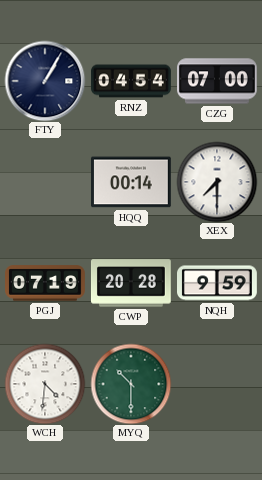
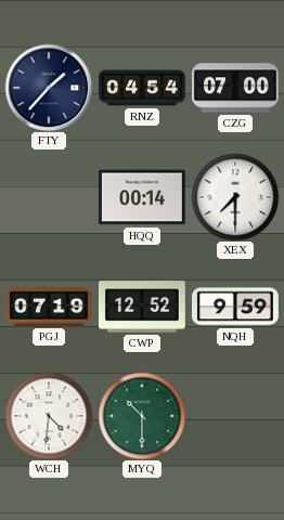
FTY: 1:05 -> 1:37 (49, 88)
CWP: 20:28 -> 12:52 (142, 307)
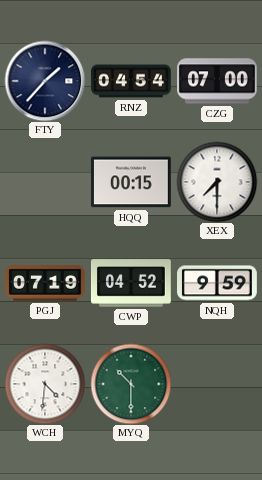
HQQ: 00:14 -> 00:15 (131, 182)
CWP: 12:52 -> 04:52 (131, 283)
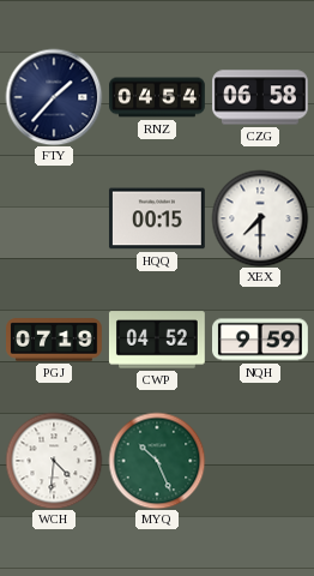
CZG: 07:00 -> 06:58 (261, 97)
MYQ: 10:30 -> 10:26 (157, 461)
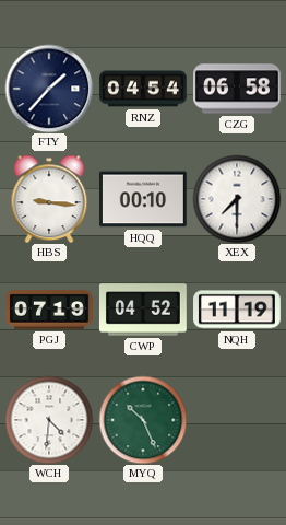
HBS: none -> 9:16 (49, 199)
HQQ: 00:15 -> 00:10 (143, 199)
NQH: 9:59 -> 11:19 (238, 310)
